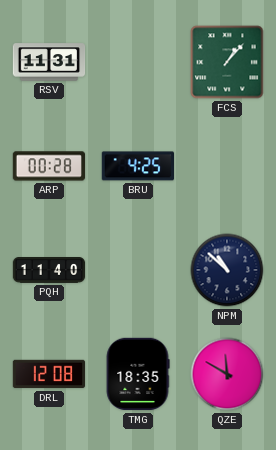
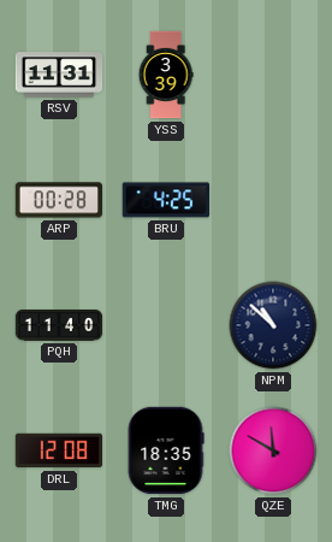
YSS: none -> 3:39 (166, 75)
FCS: 1:07 -> none (227, 62)
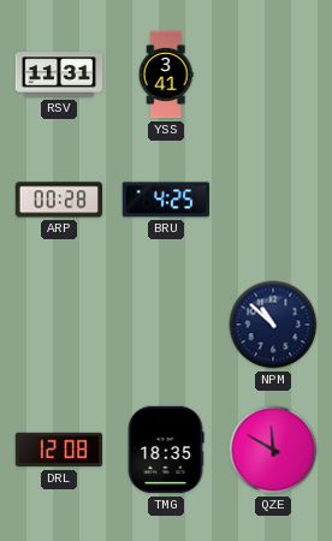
YSS: 3:39 -> 3:41 (166, 75)
PQH: 11:40 -> none (59, 326)
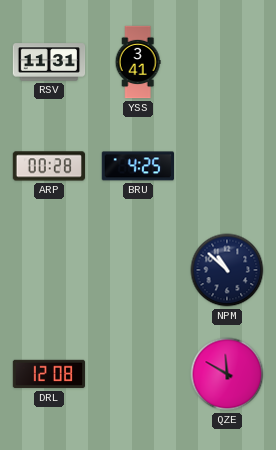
TMG: 18:35 -> none (166, 450)
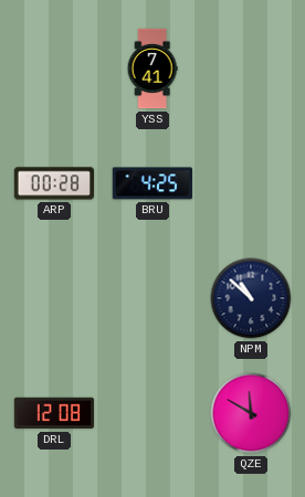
RSV: 11:31 -> none (49, 62)
YSS: 3:41 -> 7:41 (152, 68)
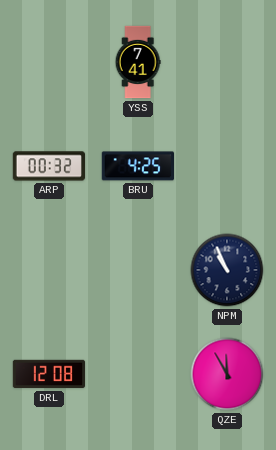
ARP: 00:28 -> 00:32 (49, 166)
NPM: 10:52 -> 10:56 (227, 270)
QZE: 11:50 -> 11:55 (227, 374)
